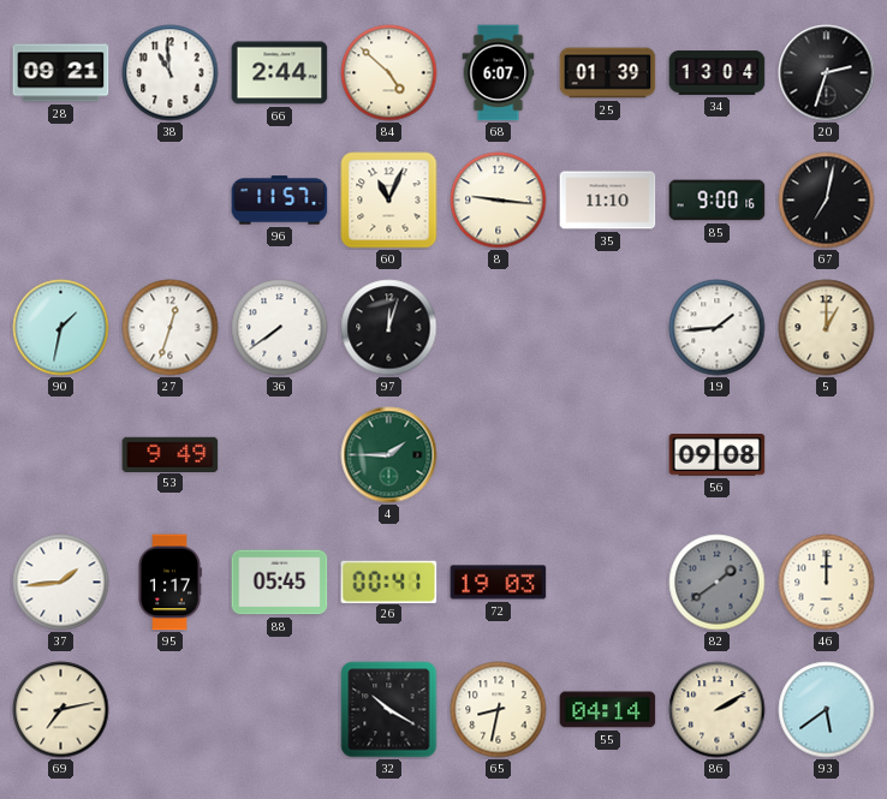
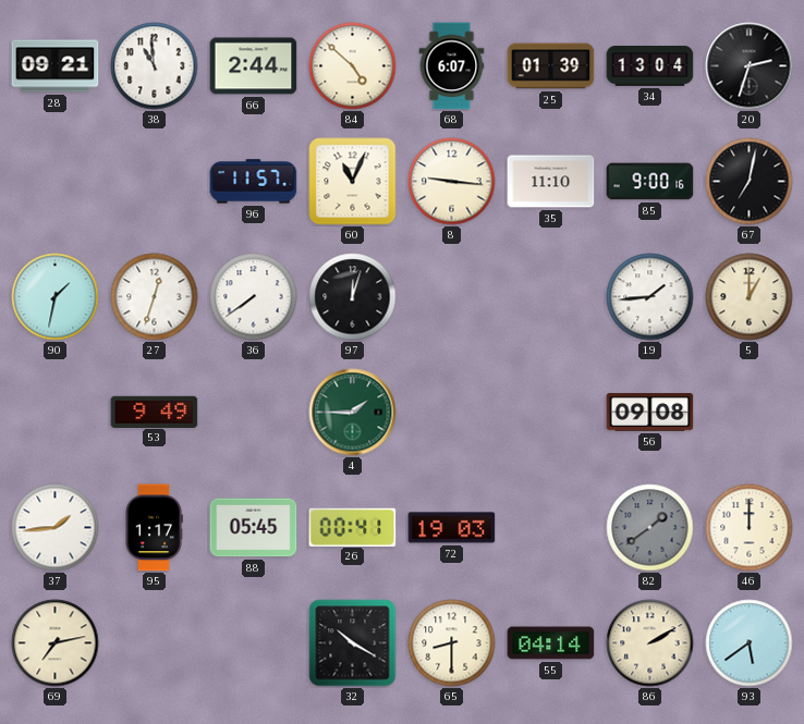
65: 8:32 -> 8:30 (452, 643)
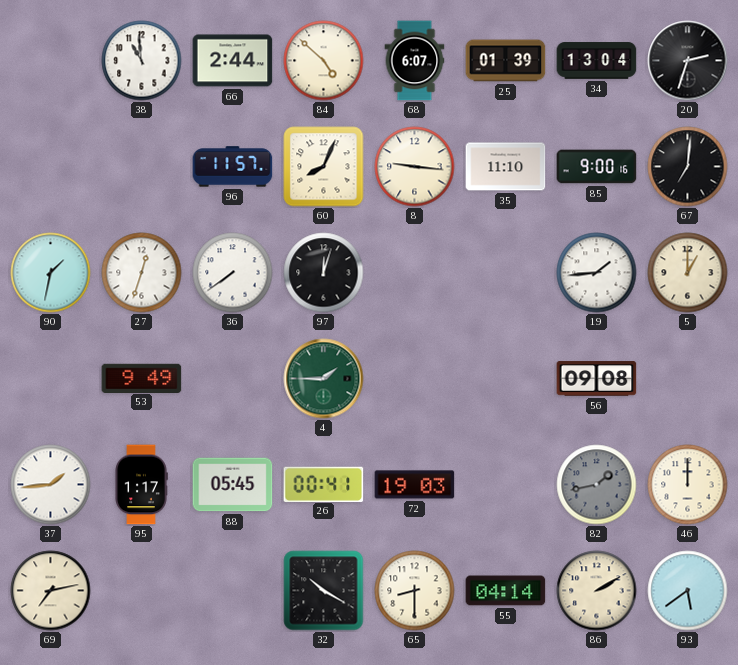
28: 09:21 -> none (56, 66)
60: 11:04 -> 8:04 (324, 167)
67: 7:02 -> 7:01 (688, 167)
82: 1:39 -> 1:43 (597, 485)
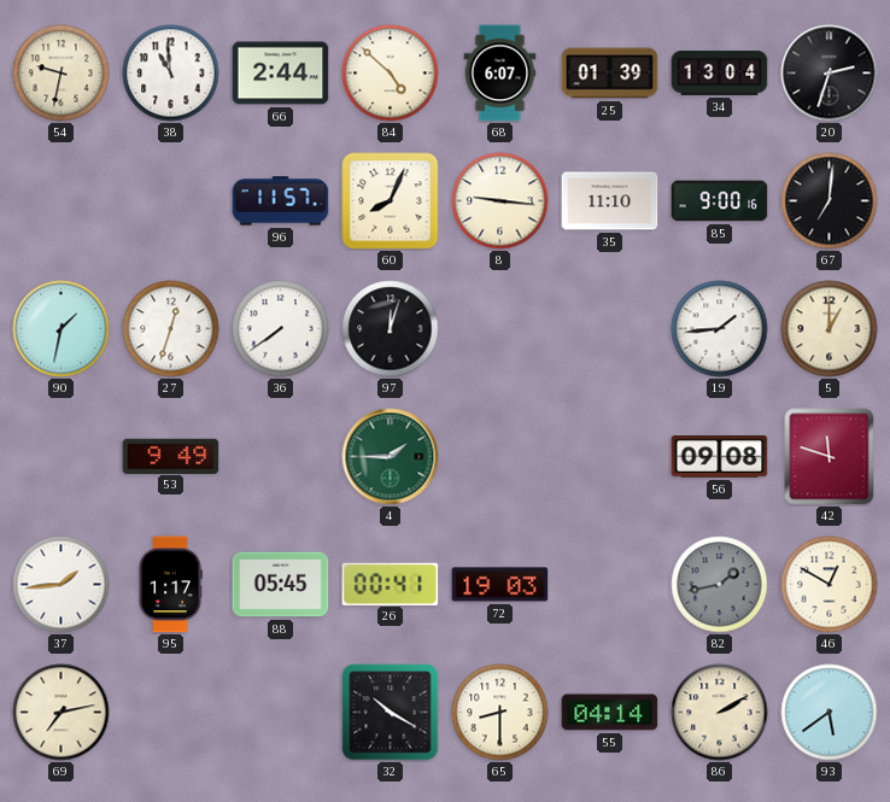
54: none -> 9:32 (62, 74)
42: none -> 11:48 (830, 457)
46: 12:00 -> 12:50 (830, 585)
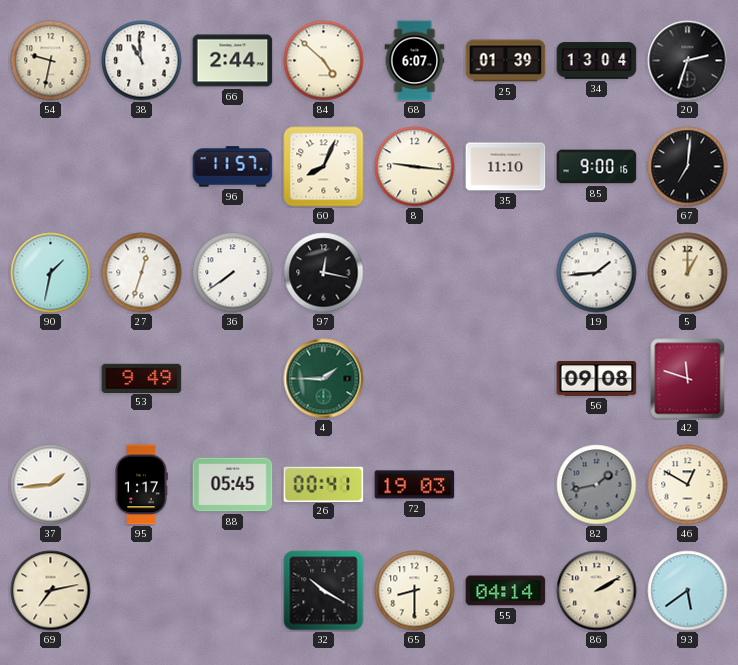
97: 12:03 -> 12:17 (324, 273)
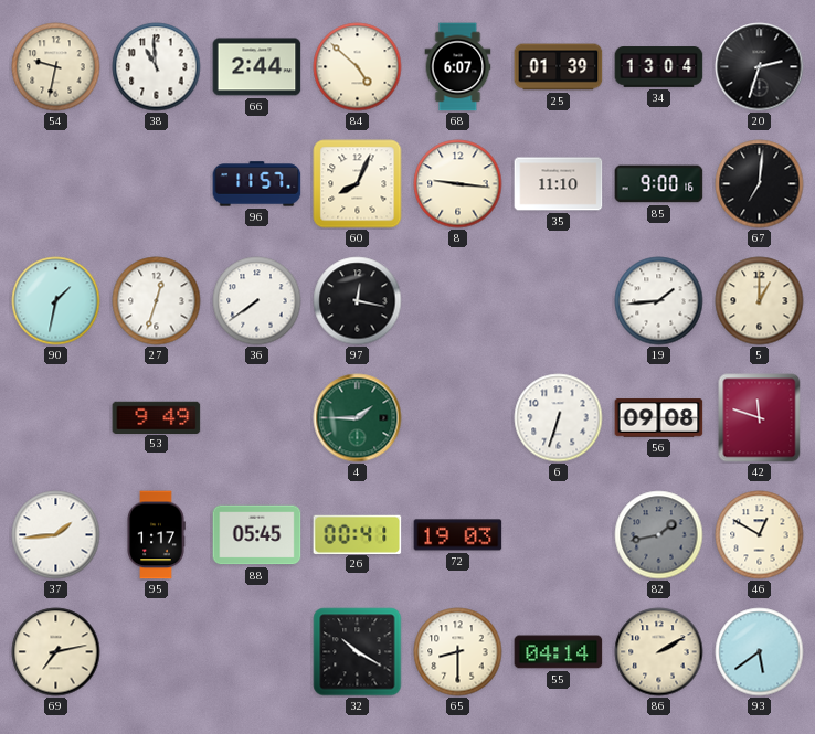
6: none -> 6:33 (559, 418)
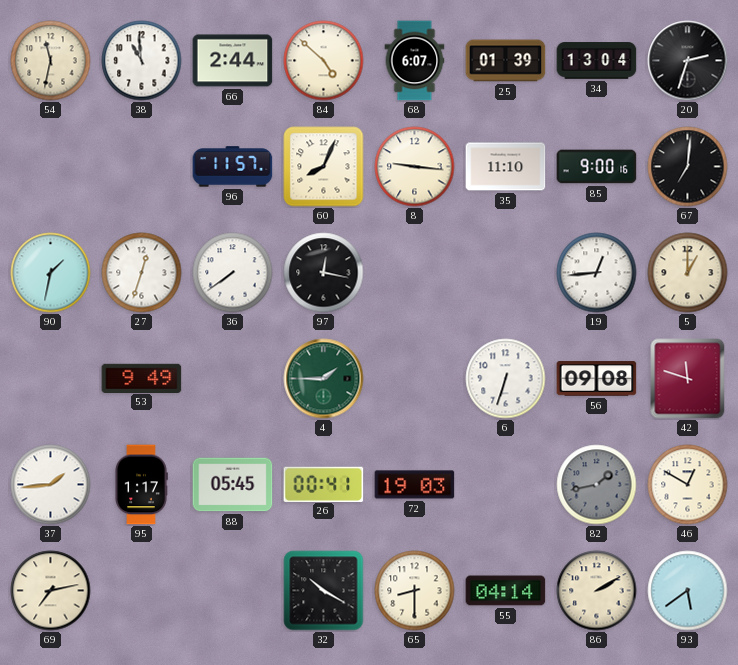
54: 9:32 -> 11:32 (51, 61)
19: 1:44 -> 12:44 (597, 273)
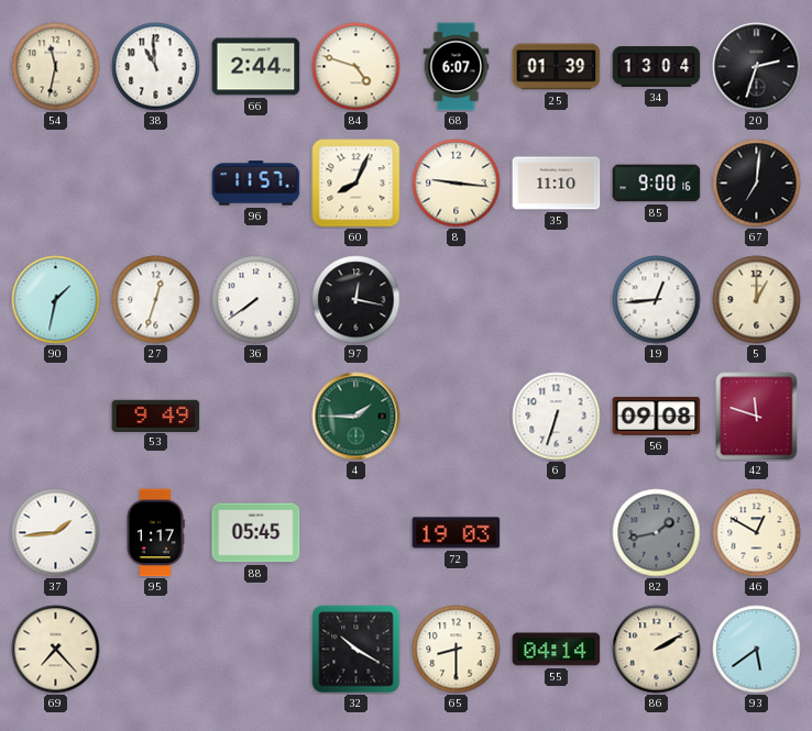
84: 4:52 -> 4:48 (356, 67)
26: 00:41 -> none (324, 484)
69: 7:13 -> 7:23 (56, 650)
